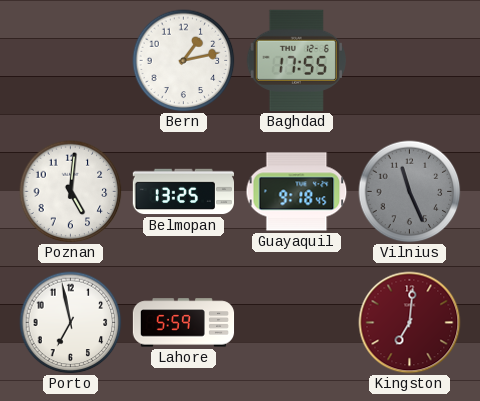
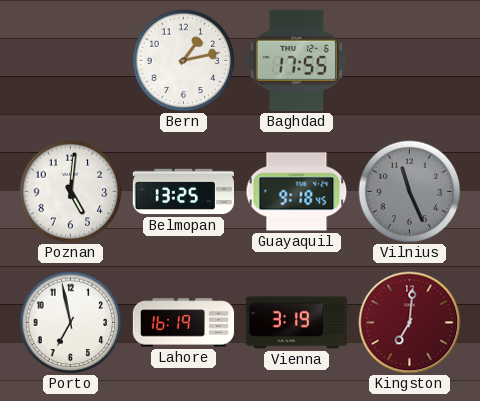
Lahore: 5:59 -> 16:19 (184, 323)
Vienna: none -> 3:19 (296, 323)
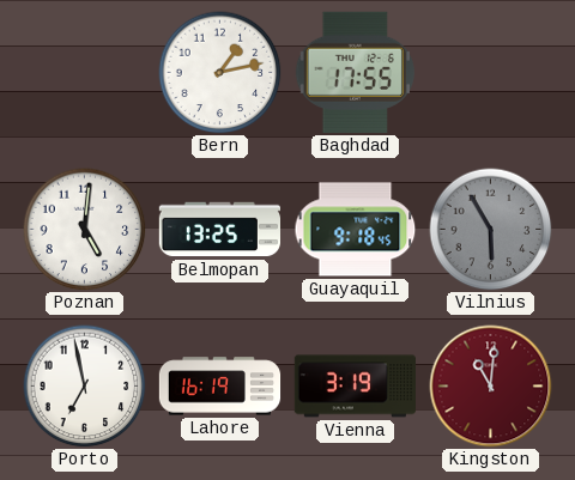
Vilnius: 11:26 -> 5:55 (491, 230)
Kingston: 7:01 -> 11:01 (491, 387)
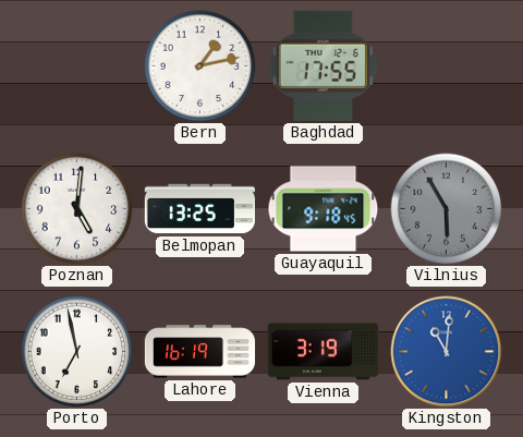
Kingston dial: burgundy -> blue (447, 352)
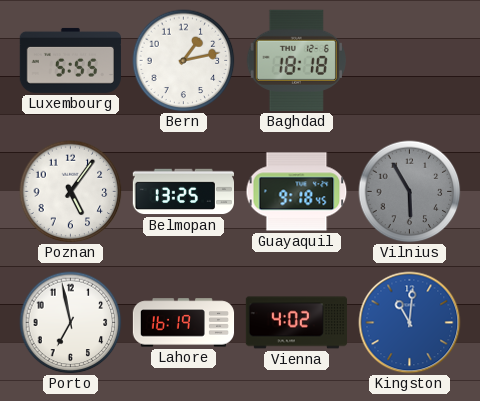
Luxembourg: none -> 5:55 (70, 60)
Baghdad: 17:55 -> 18:18 (296, 60)
Poznan: 5:01 -> 5:06 (71, 192)
Vienna: 3:19 -> 4:02 (296, 323)
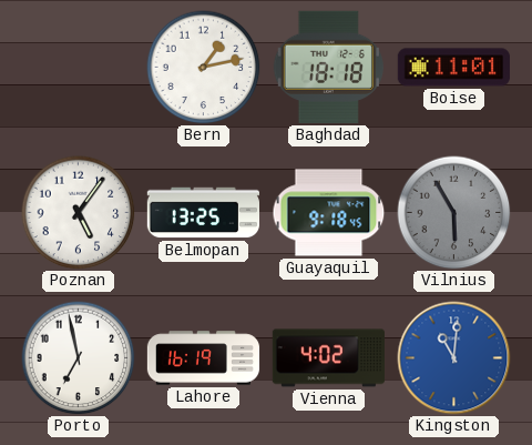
Luxembourg: 5:55 -> none (70, 60)
Boise: none -> 11:01 (453, 68)
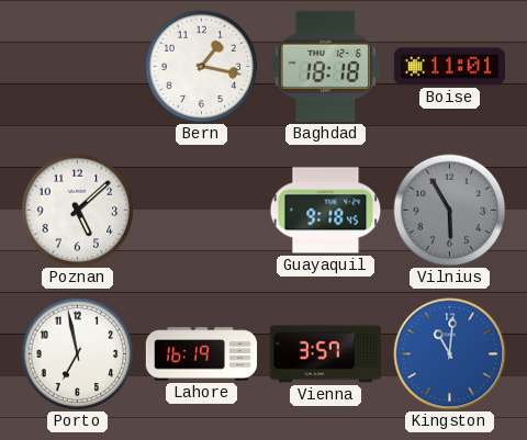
Bern: 1:13 -> 1:17 (202, 67)
Poznan: 5:06 -> 5:08 (78, 211)
Belmopan: 13:25 -> none (203, 213)
Vienna: 4:02 -> 3:57 (325, 354)
